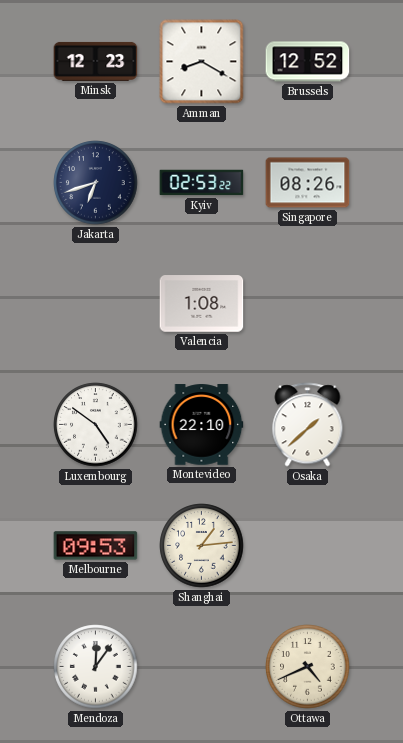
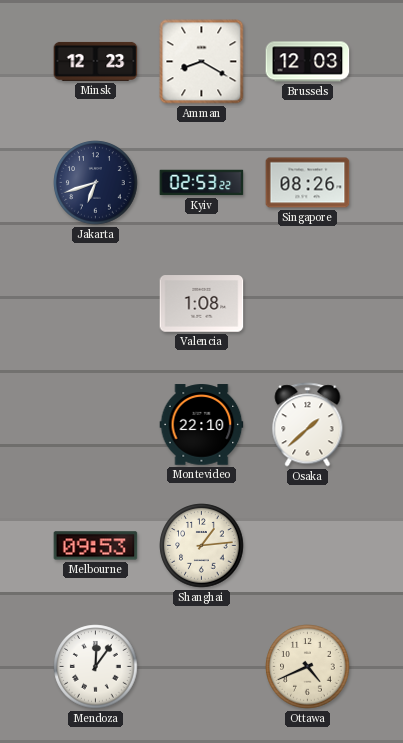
Brussels: 12:52 -> 12:03 (308, 62)
Luxembourg: 4:51 -> none (96, 425)
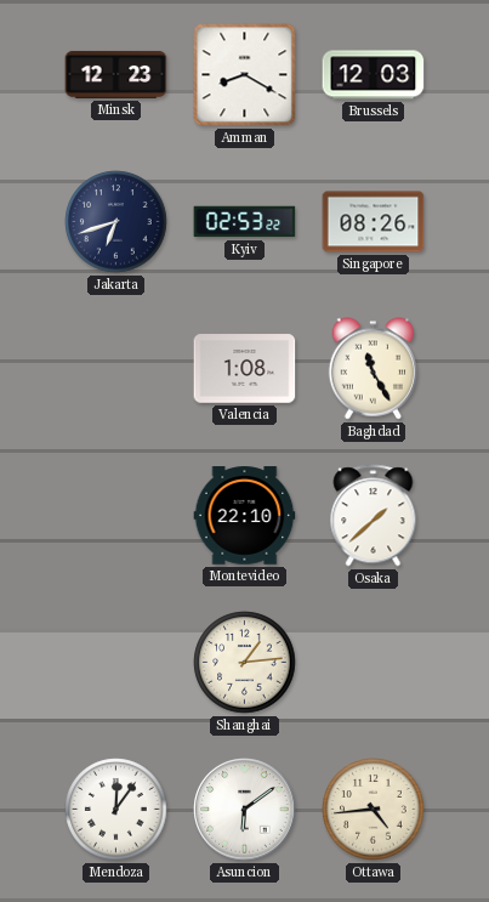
Baghdad: none -> 11:25 (373, 369)
Melbourne: 09:53 -> none (96, 546)
Asuncion: none -> 6:09 (245, 810)
Ottawa: 4:41 -> 4:44 (374, 810)
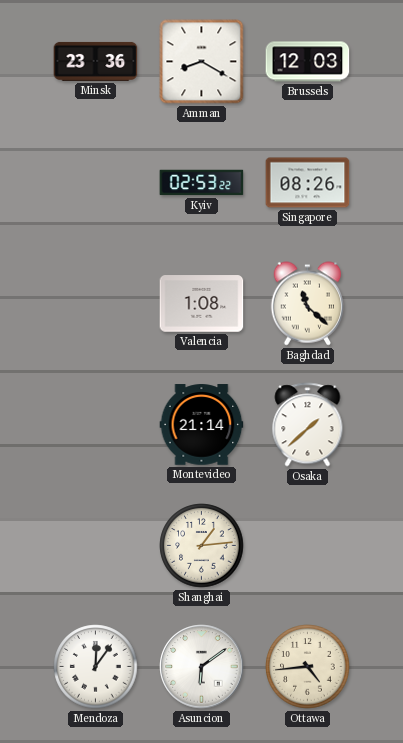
Minsk: 12:23 -> 23:36 (96, 61)
Jakarta: 6:42 -> none (116, 222)
Baghdad: 11:25 -> 11:22 (307, 304)
Montevideo: 22:10 -> 21:14 (202, 425)
